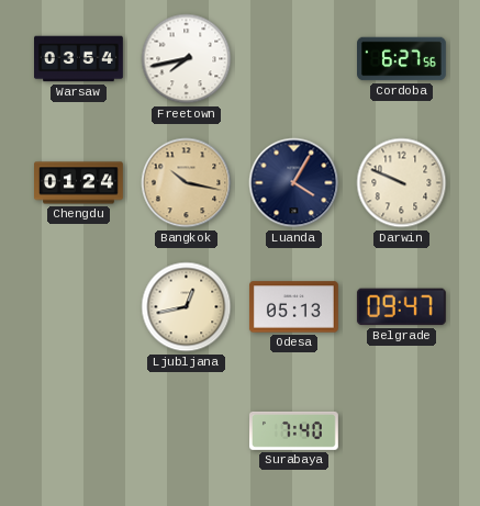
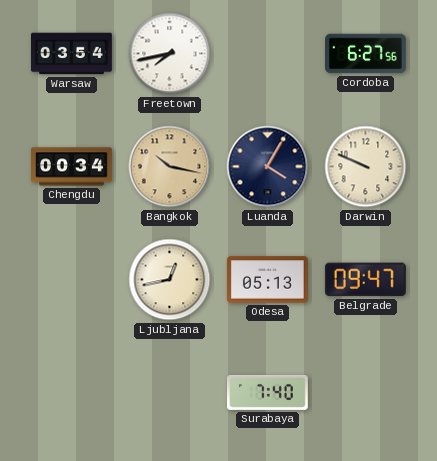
Chengdu: 01:24 -> 00:34 (72, 167)
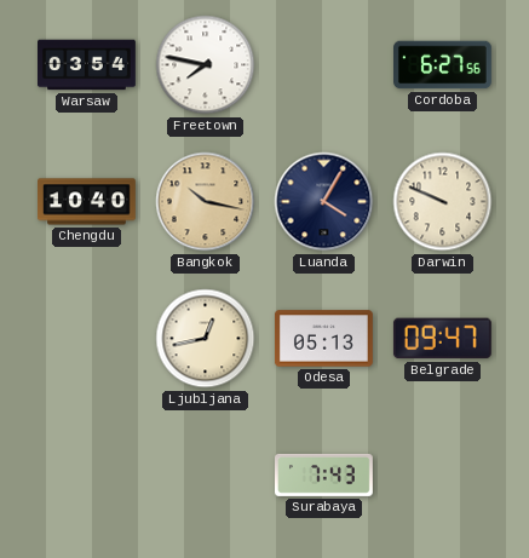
Freetown: 7:43 -> 7:47 (206, 65)
Chengdu: 00:34 -> 10:40 (87, 202)
Surabaya: 7:40 -> 7:43 (324, 474)
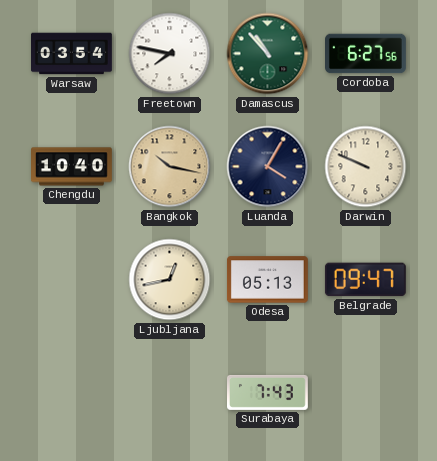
Damascus: none -> 10:53 (268, 54)
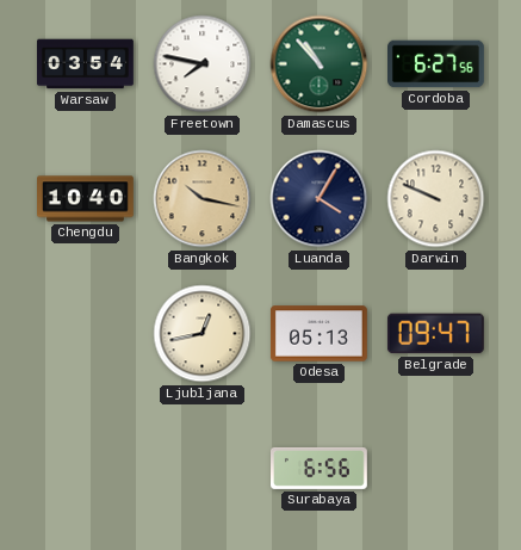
Surabaya: 7:43 -> 6:56 (320, 468)
